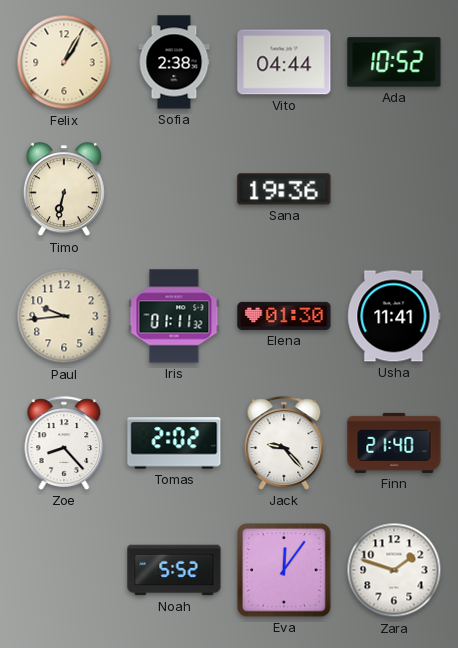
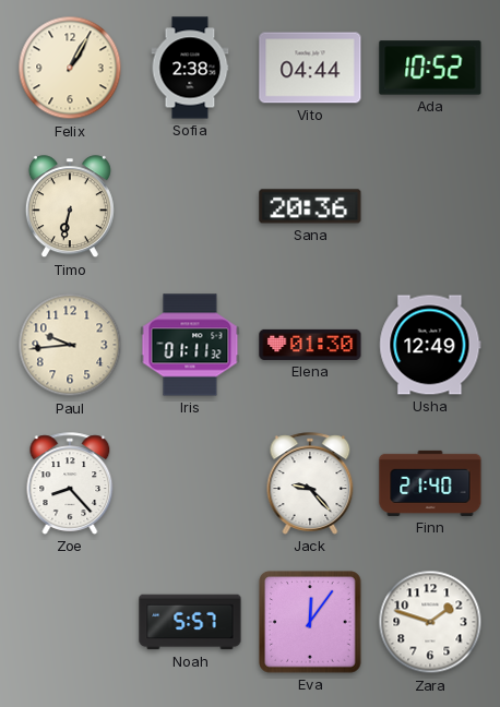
Sana: 19:36 -> 20:36 (310, 206)
Usha: 11:41 -> 12:49 (430, 345)
Tomas: 2:02 -> none (174, 443)
Noah: 5:52 -> 5:57 (190, 622)
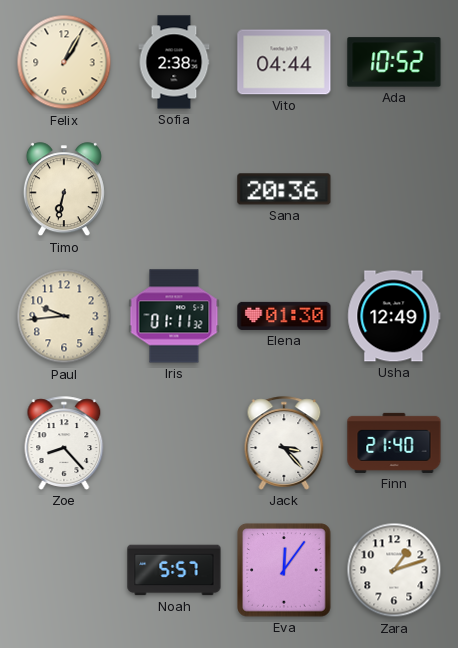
Jack: 9:23 -> 3:23 (284, 443)
Zara: 1:48 -> 1:12 (394, 570)
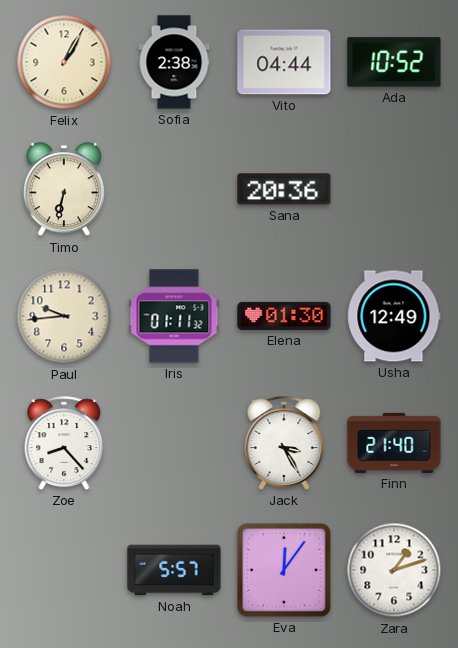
Jack: 3:23 -> 3:25 (284, 443)
